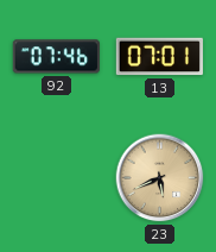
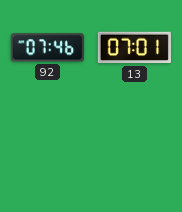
23: 5:41 -> none (160, 178)
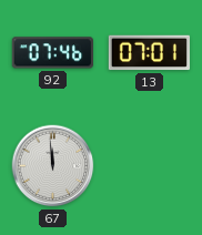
67: none -> 11:59 (53, 166)
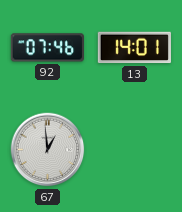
13: 07:01 -> 14:01 (134, 48)
67: 11:59 -> 12:59 (48, 150)
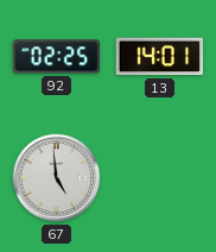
92: 07:46 -> 02:25 (56, 57)
67: 12:59 -> 4:59 (57, 178)
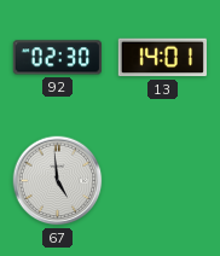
92: 02:25 -> 02:30 (57, 58)
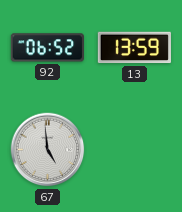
92: 02:30 -> 06:52 (47, 48)
13: 14:01 -> 13:59 (134, 48)
